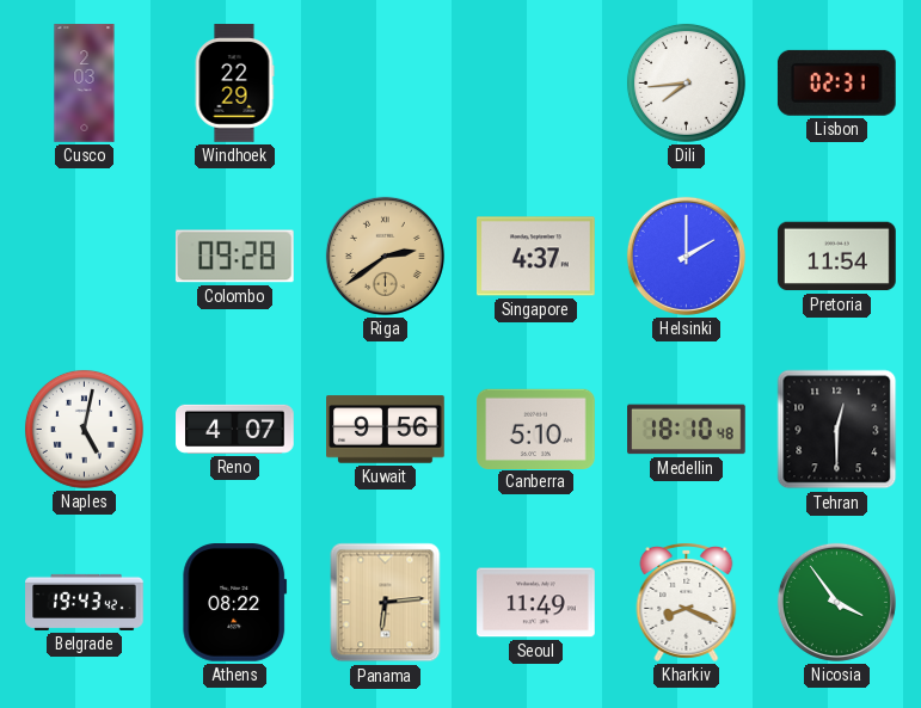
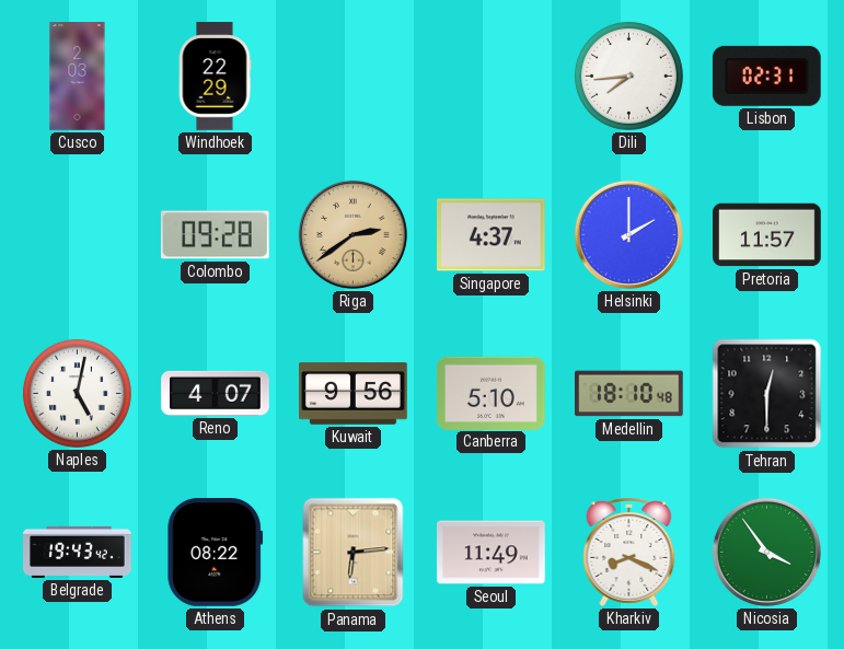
Pretoria: 11:54 -> 11:57 (767, 235)
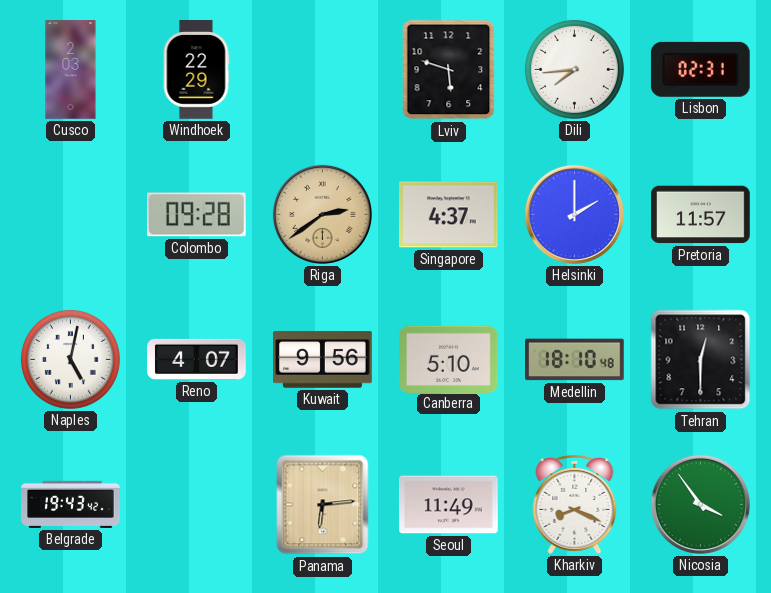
Lviv: none -> 5:48 (449, 70)
Athens: 08:22 -> none (216, 553)
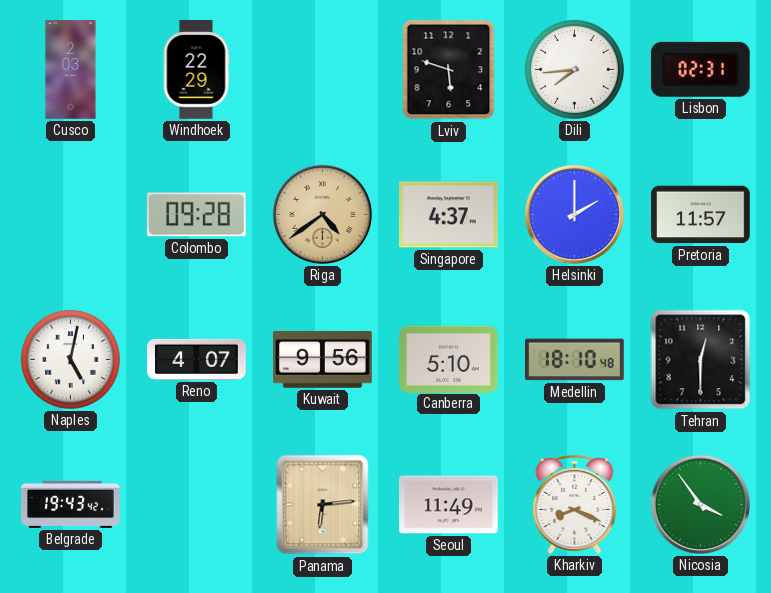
Riga: 2:39 -> 4:39 (322, 214)
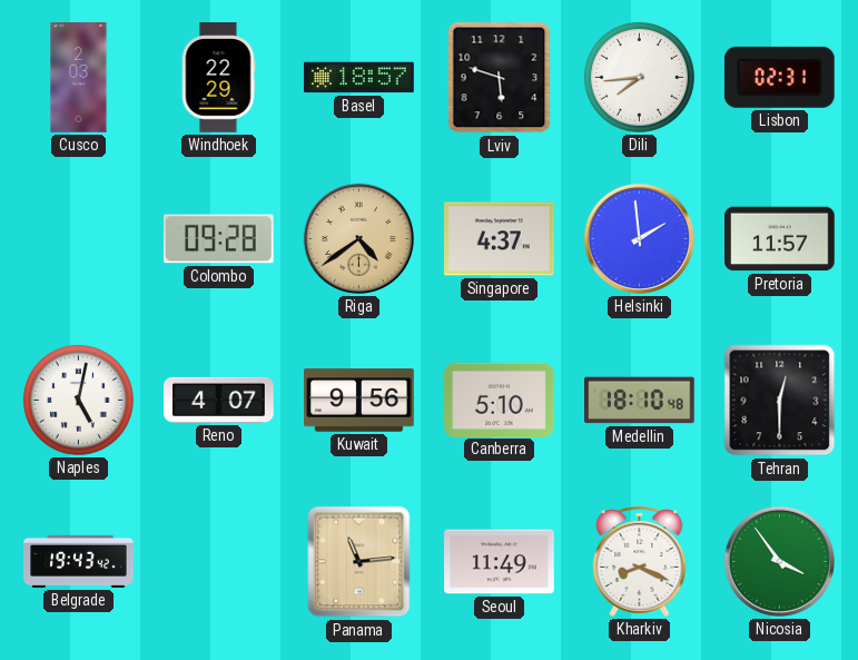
Basel: none -> 18:57 (359, 78)
Helsinki: 2:00 -> 1:59 (639, 238)
Panama: 6:14 -> 11:14 (359, 562)
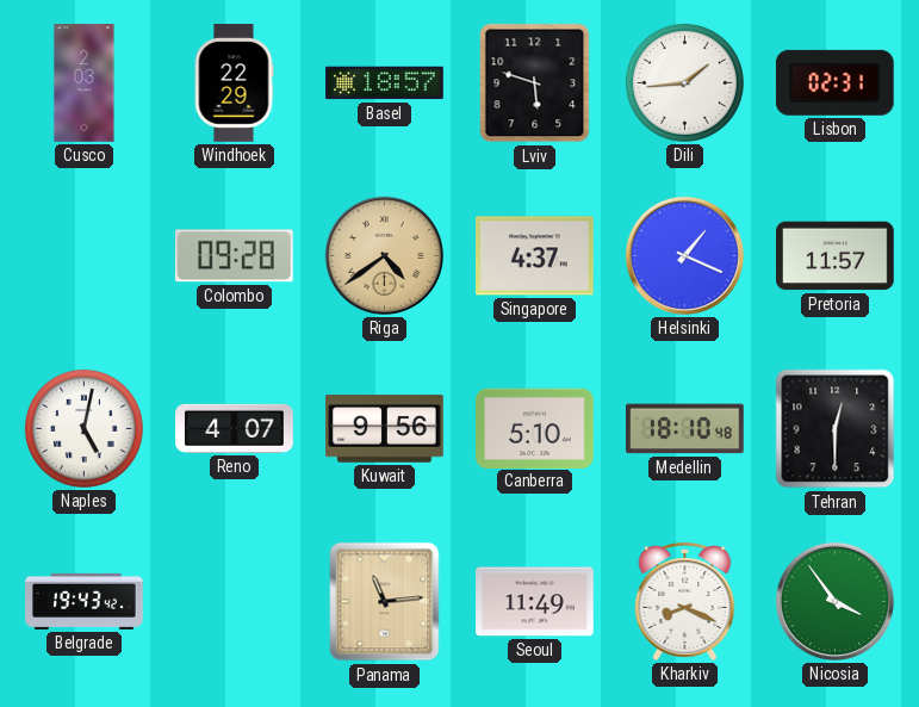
Dili: 7:44 -> 1:44 (684, 82)
Helsinki: 1:59 -> 1:19 (684, 255)
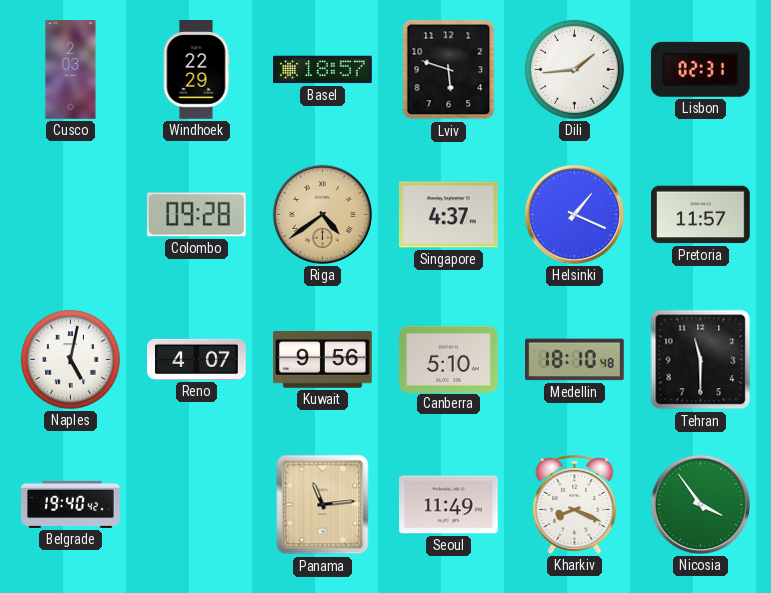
Tehran: 12:30 -> 11:30 (701, 360)
Belgrade: 19:43 -> 19:40 (71, 504)
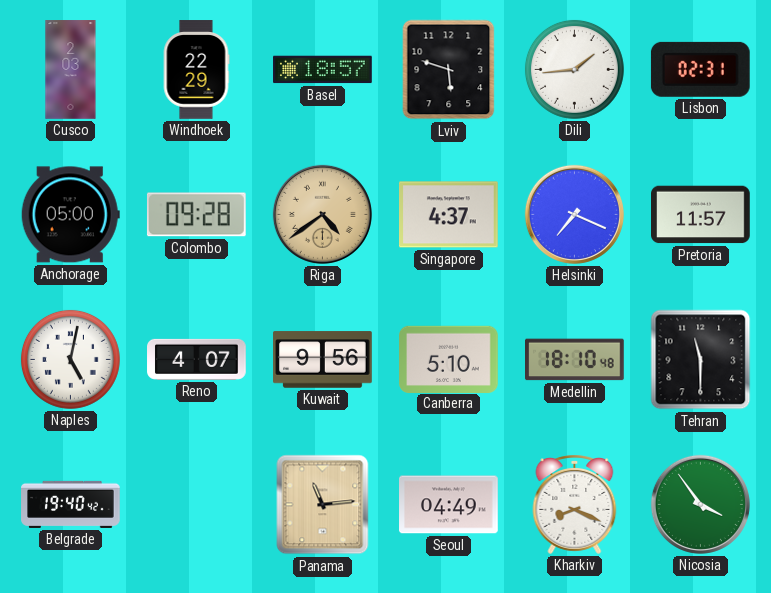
Anchorage: none -> 05:00 (70, 215)
Helsinki: 1:19 -> 7:19 (574, 214)
Seoul: 11:49 -> 04:49 (449, 505)
